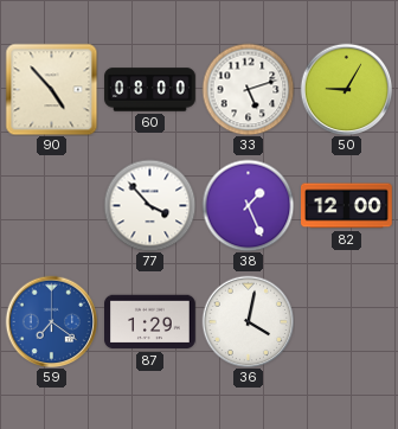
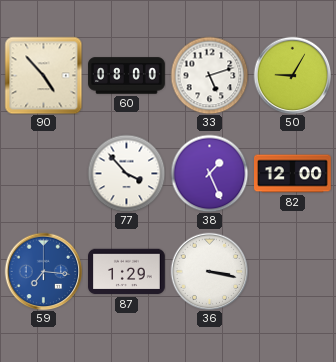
59: 7:21 -> 7:16 (43, 271)
36: 4:02 -> 3:17 (209, 271)
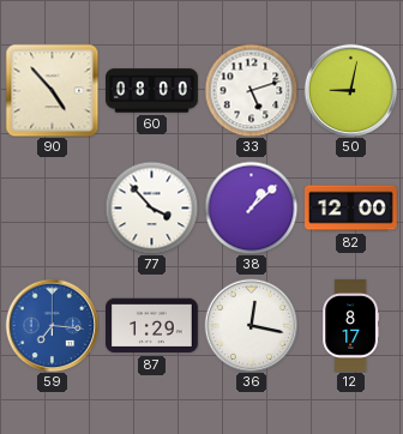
50: 9:05 -> 9:02 (350, 90)
38: 1:26 -> 1:08 (251, 207)
36: 3:17 -> 12:17 (251, 325)
12: none -> 8:17 (351, 326)
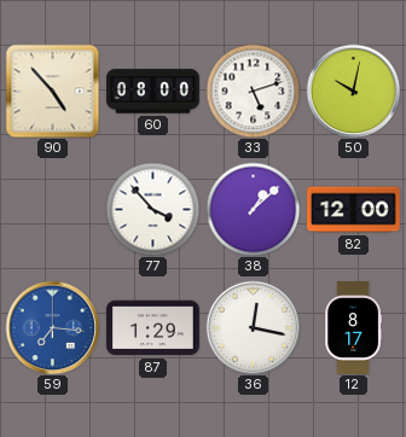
50: 9:02 -> 10:02 (353, 91)
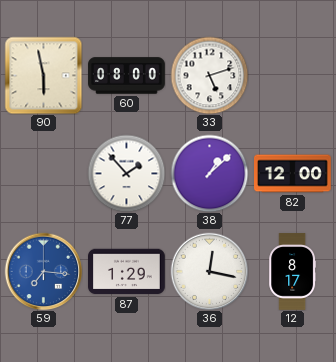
90: 4:53 -> 5:58 (43, 75)
50: 10:02 -> none (353, 91)
77: 3:53 -> 1:53 (126, 173)
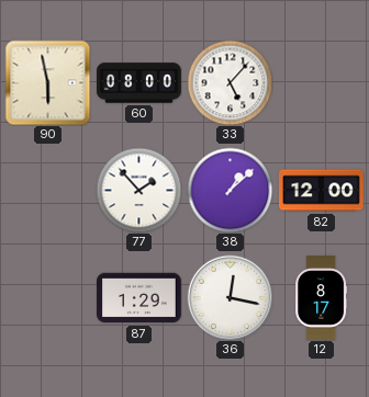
33: 5:12 -> 5:07 (230, 82)
59: 7:16 -> none (43, 271)
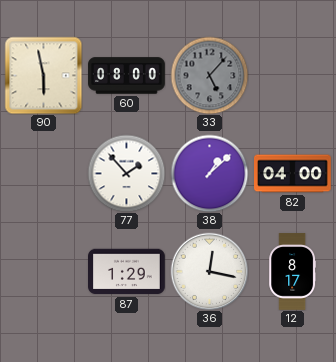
33 dial: white -> grey (209, 75)
82: 12:00 -> 04:00 (293, 174)
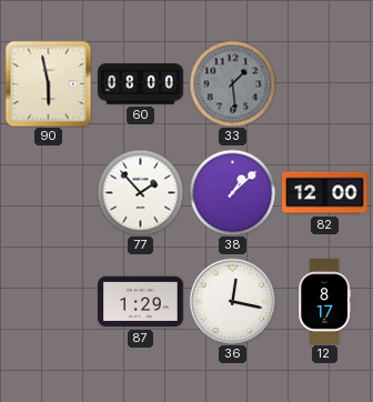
33: 5:07 -> 1:29 (232, 83)
82: 04:00 -> 12:00 (325, 193)
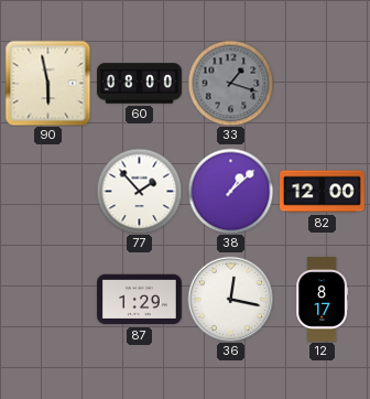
33: 1:29 -> 1:18 (230, 83)
